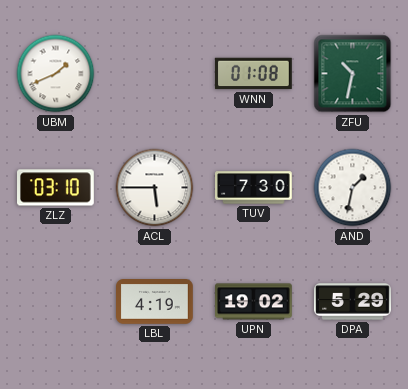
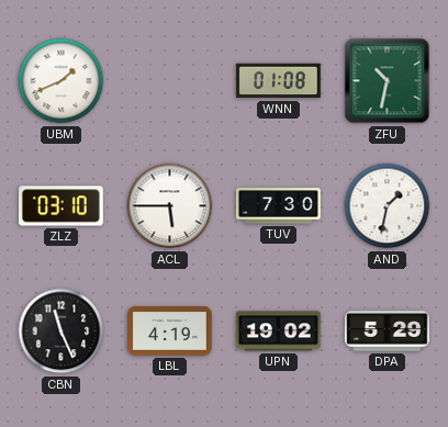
CBN: none -> 11:26 (61, 332)
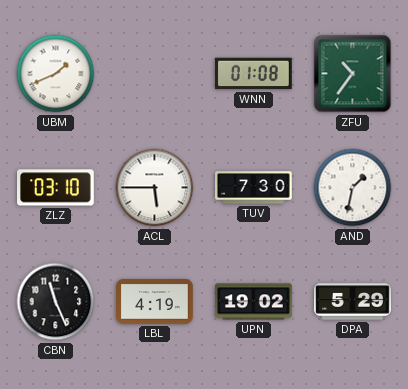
ZFU: 10:32 -> 10:36 (353, 74)
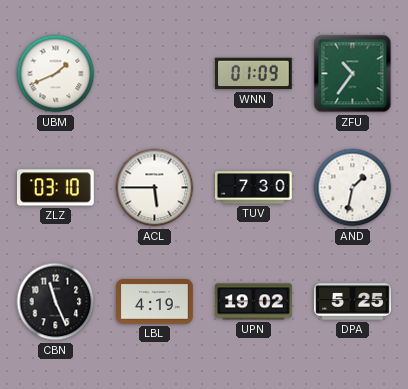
WNN: 01:08 -> 01:09 (254, 74)
DPA: 5:29 -> 5:25 (353, 302)
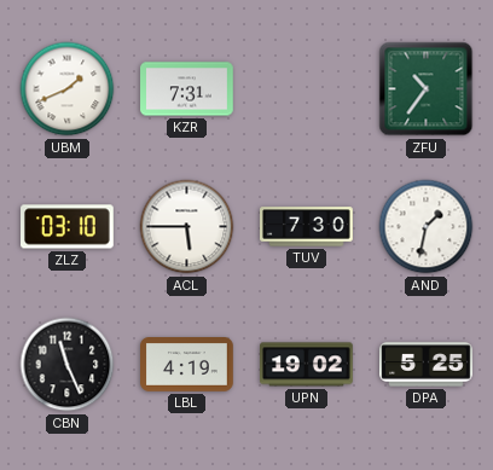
KZR: none -> 7:31 (187, 89)
WNN: 01:09 -> none (254, 74)
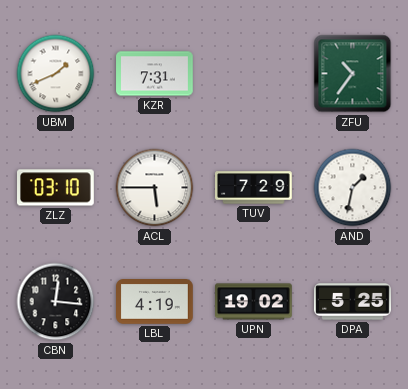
TUV: 7:30 -> 7:29 (254, 188)
CBN: 11:26 -> 12:16 (56, 302)
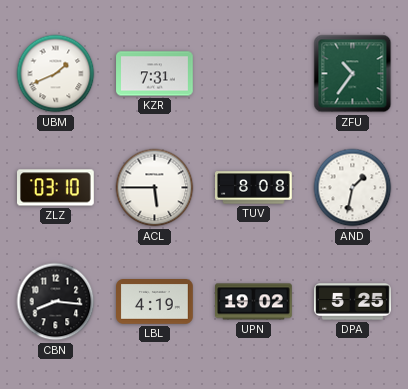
TUV: 7:29 -> 8:08 (254, 188)
CBN: 12:16 -> 8:16 (56, 302)
